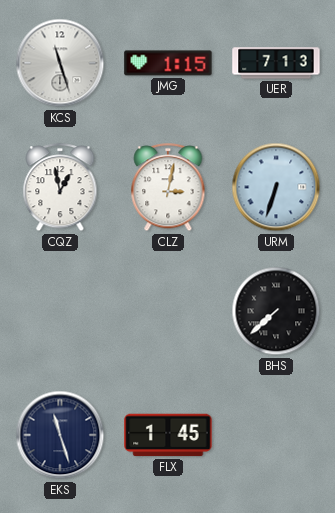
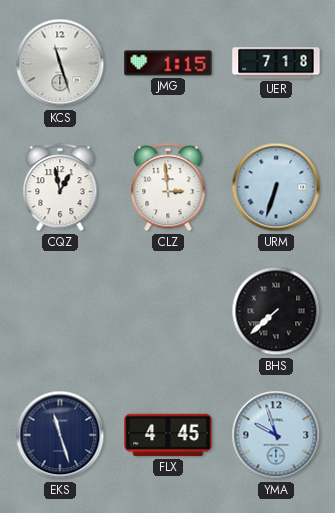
UER: 7:13 -> 7:18 (276, 63)
CLZ: 3:02 -> 2:59 (168, 188)
FLX: 1:45 -> 4:45 (168, 435)
YMA: none -> 9:57 (276, 435)
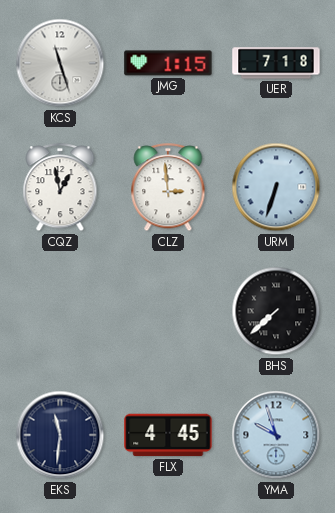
EKS: 11:27 -> 11:31 (60, 435)
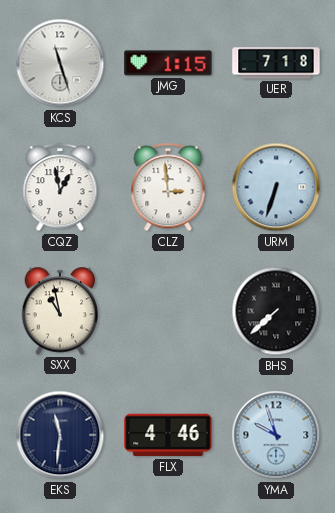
SXX: none -> 10:58 (60, 311)
FLX: 4:45 -> 4:46 (168, 435)
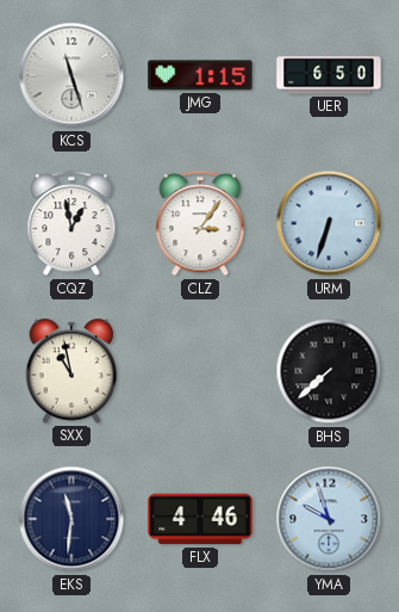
UER: 7:18 -> 6:50 (329, 75)
CLZ: 2:59 -> 3:06 (200, 224)
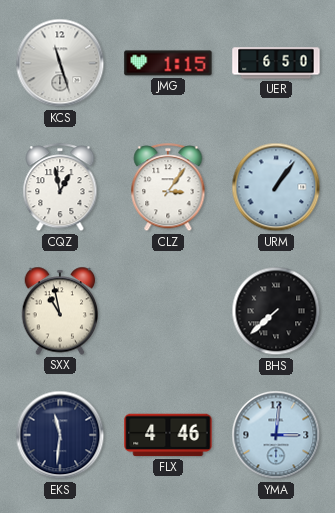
URM: 6:33 -> 1:06 (276, 187)
YMA: 9:57 -> 3:01 (276, 435)
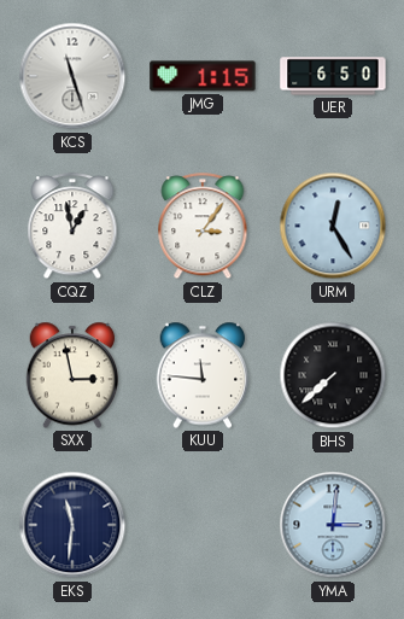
URM: 1:06 -> 12:25 (333, 226)
SXX: 10:58 -> 2:58 (72, 375)
KUU: none -> 11:46 (203, 375)
FLX: 4:46 -> none (168, 435)
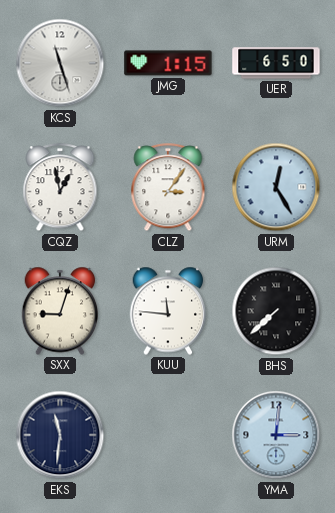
SXX: 2:58 -> 9:03 (60, 311)
